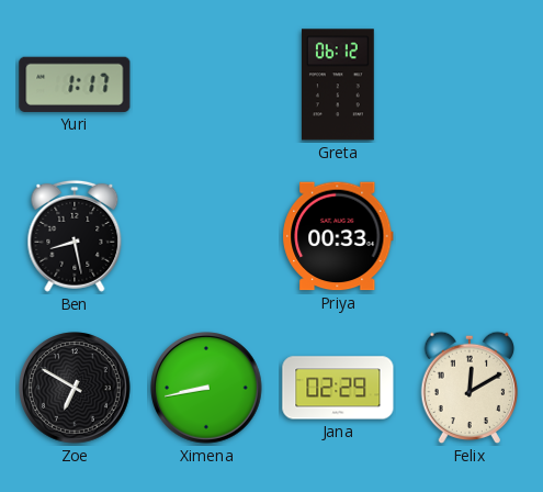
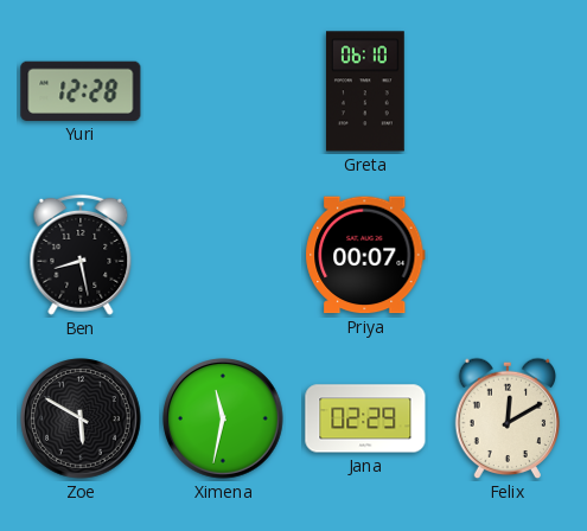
Yuri: 1:17 -> 12:28 (81, 91)
Greta: 06:12 -> 06:10 (365, 91)
Priya: 00:33 -> 00:07 (365, 255)
Zoe: 6:50 -> 5:50 (81, 418)
Ximena: 8:43 -> 11:32 (223, 418)
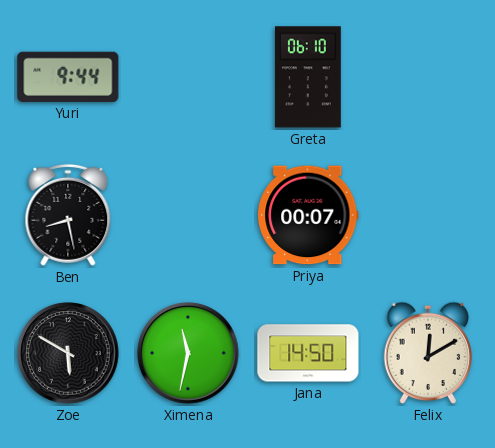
Yuri: 12:28 -> 9:44 (68, 77)
Jana: 02:29 -> 14:50 (308, 353)
